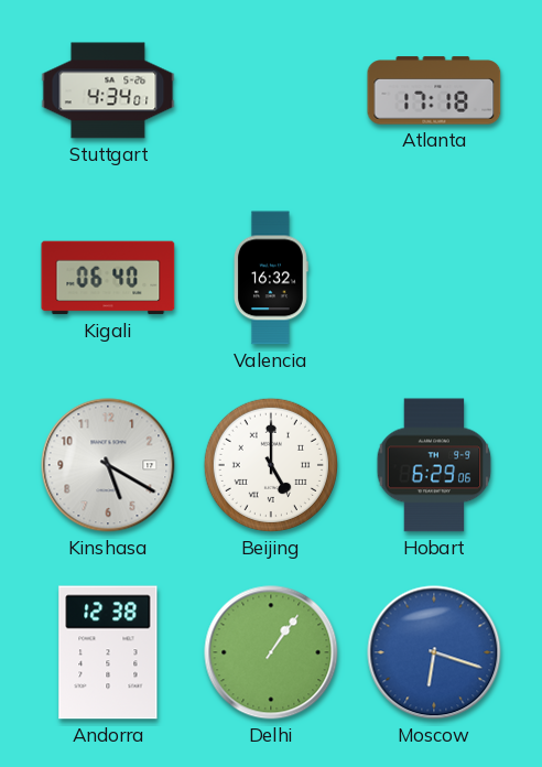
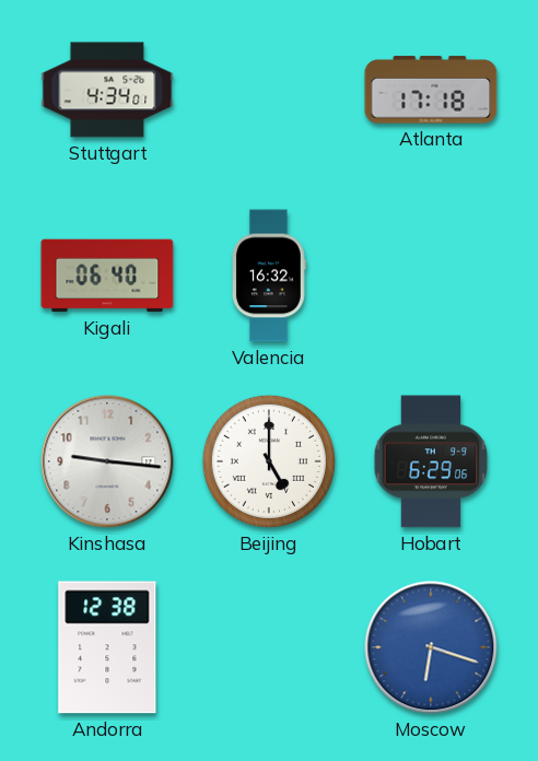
Kinshasa: 5:20 -> 9:16 (107, 461)
Delhi: 1:06 -> none (271, 652)
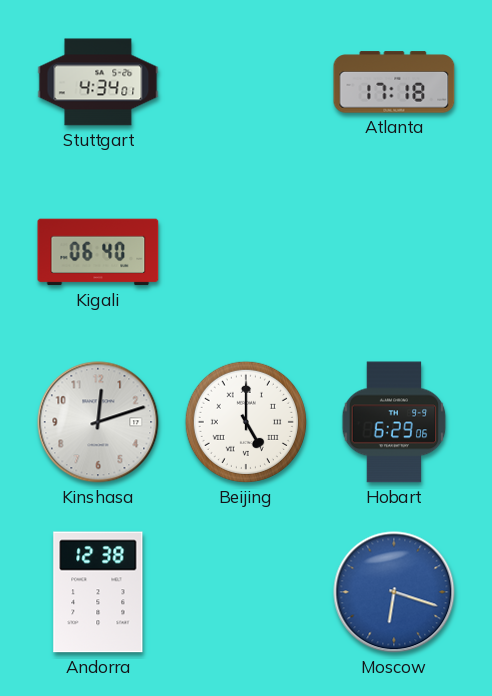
Valencia: 16:32 -> none (269, 276)
Kinshasa: 9:16 -> 12:12 (98, 422)
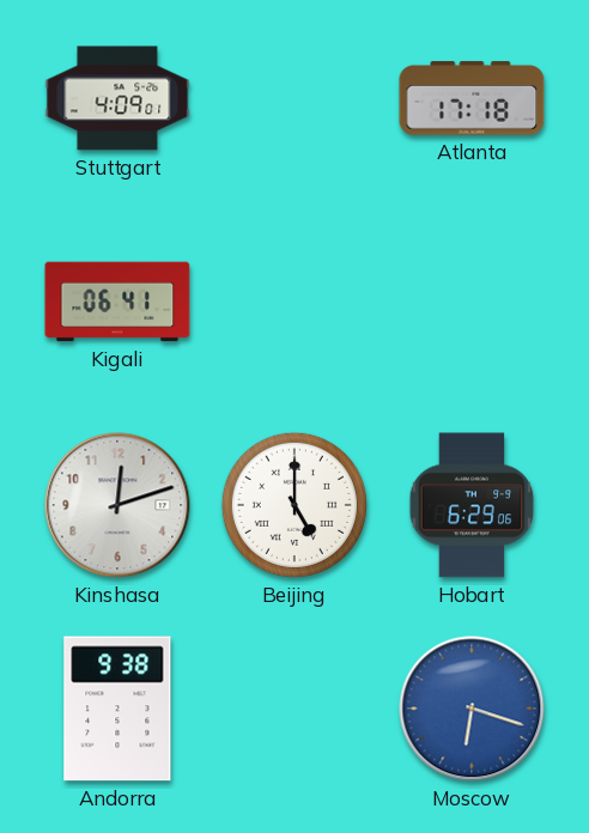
Stuttgart: 4:34 -> 4:09 (117, 98)
Kigali: 06:40 -> 06:41 (117, 302)
Andorra: 12:38 -> 9:38 (117, 709)
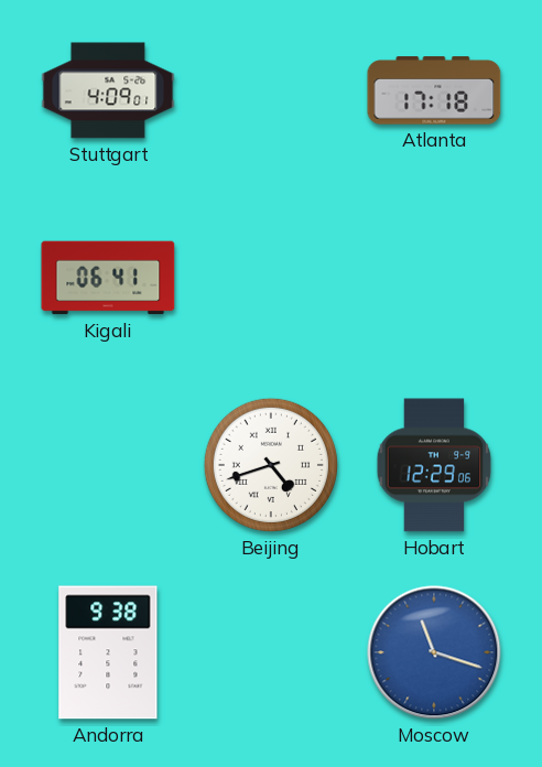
Kinshasa: 12:12 -> none (117, 505)
Beijing: 5:00 -> 4:42 (271, 465)
Hobart: 6:29 -> 12:29 (434, 465)
Moscow: 6:18 -> 11:18 (434, 652)
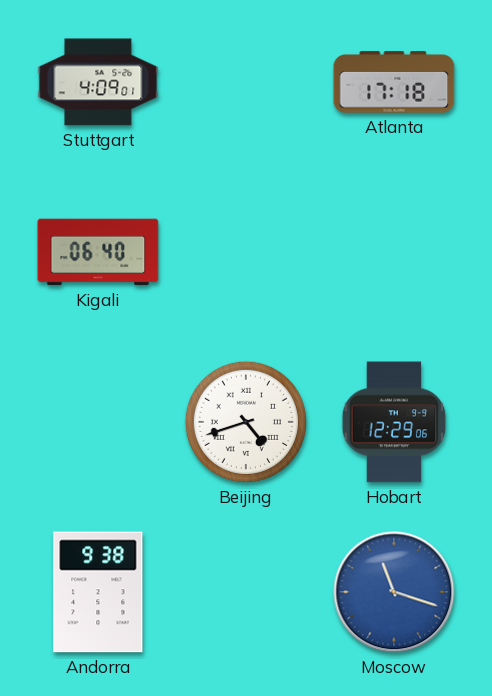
Kigali: 06:41 -> 06:40 (98, 252)
